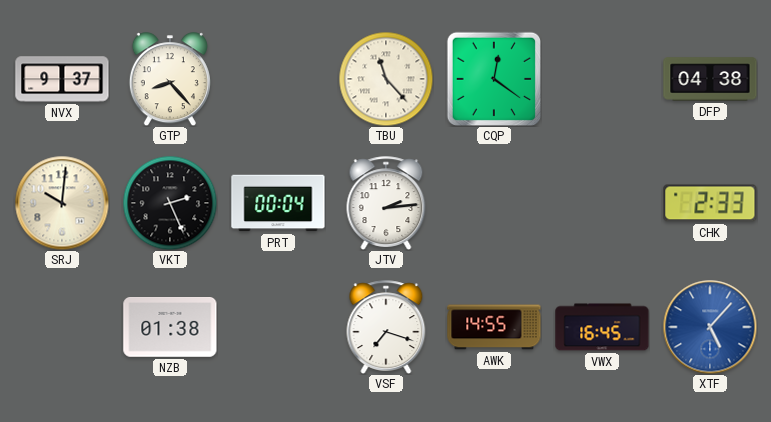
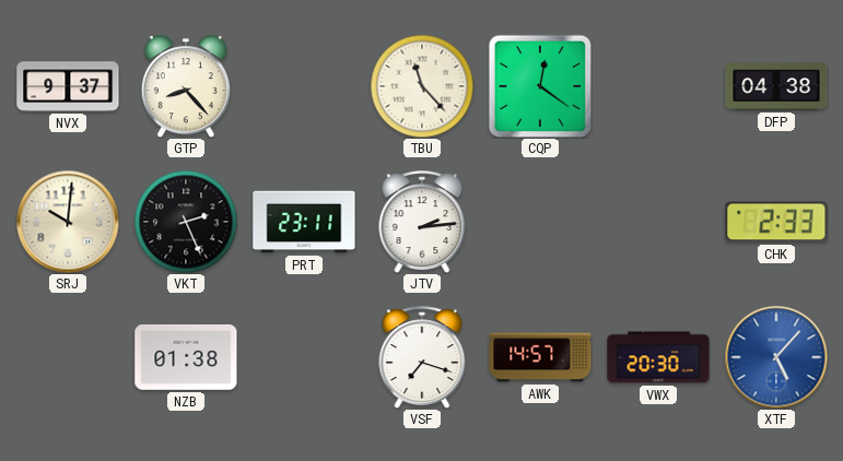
PRT: 00:04 -> 23:11 (304, 222)
AWK: 14:55 -> 14:57 (540, 357)
VWX: 16:45 -> 20:30 (658, 357)
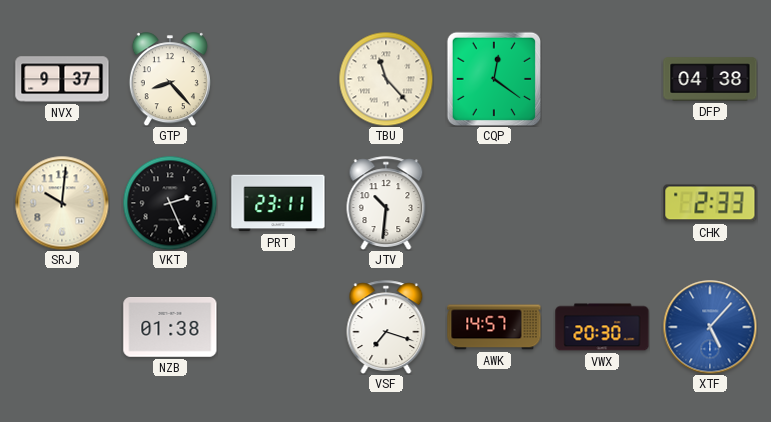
JTV: 2:14 -> 10:31 (386, 203)
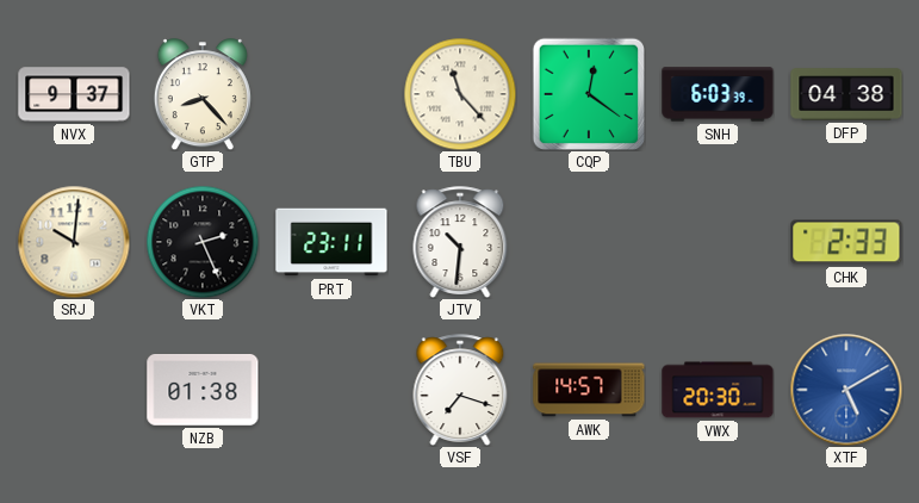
SNH: none -> 6:03 (718, 94)
XTF: 5:07 -> 5:10 (846, 390)
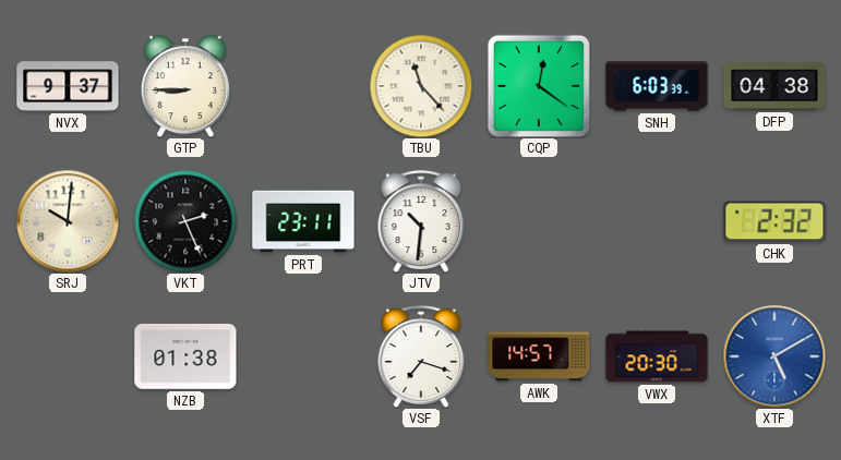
GTP: 8:23 -> 8:45 (185, 86)
CHK: 2:33 -> 2:32 (774, 221)
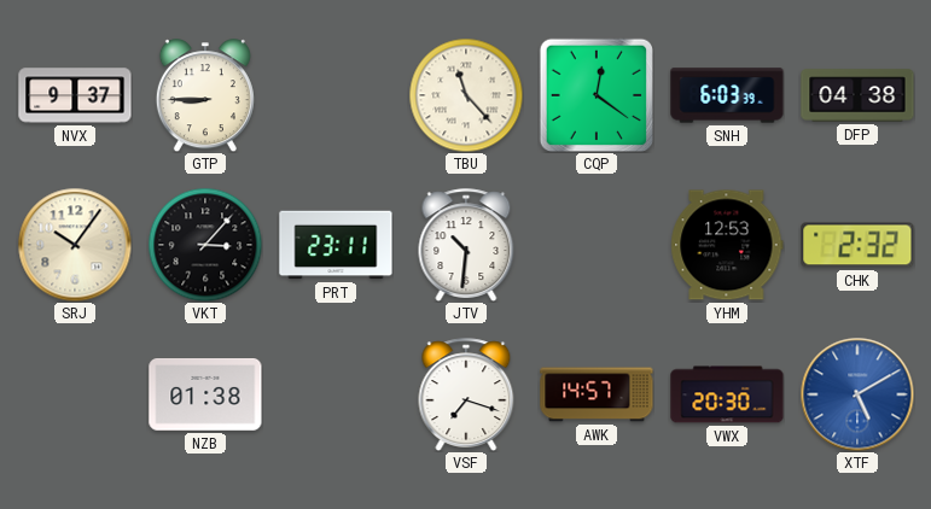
SRJ: 10:01 -> 10:06 (75, 245)
VKT: 2:26 -> 3:07 (205, 245)
YHM: none -> 12:53 (727, 245)
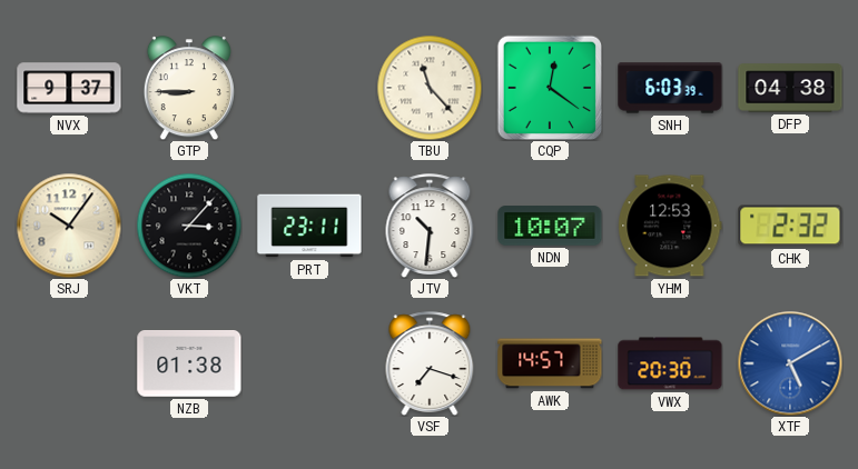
NDN: none -> 10:07 (550, 226)
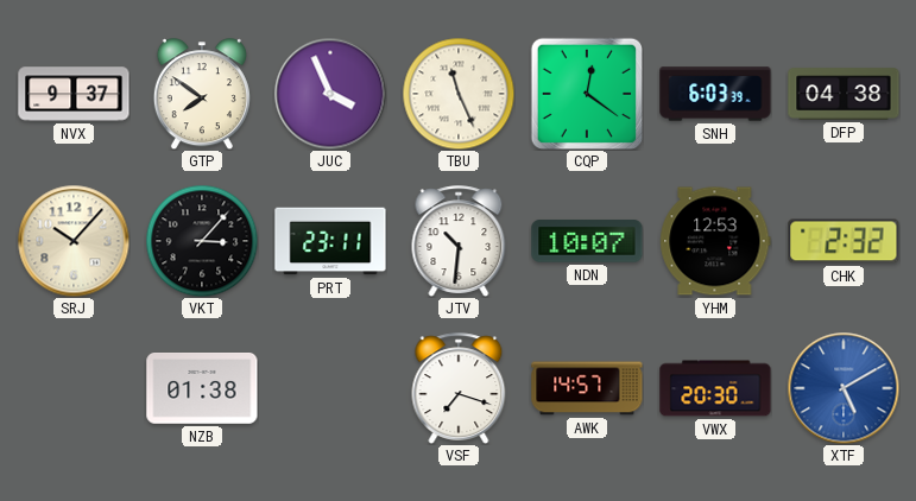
GTP: 8:45 -> 7:51 (202, 94)
JUC: none -> 3:56 (330, 94)
TBU: 11:23 -> 11:26 (459, 94)
SRJ: 10:06 -> 10:07 (74, 241)
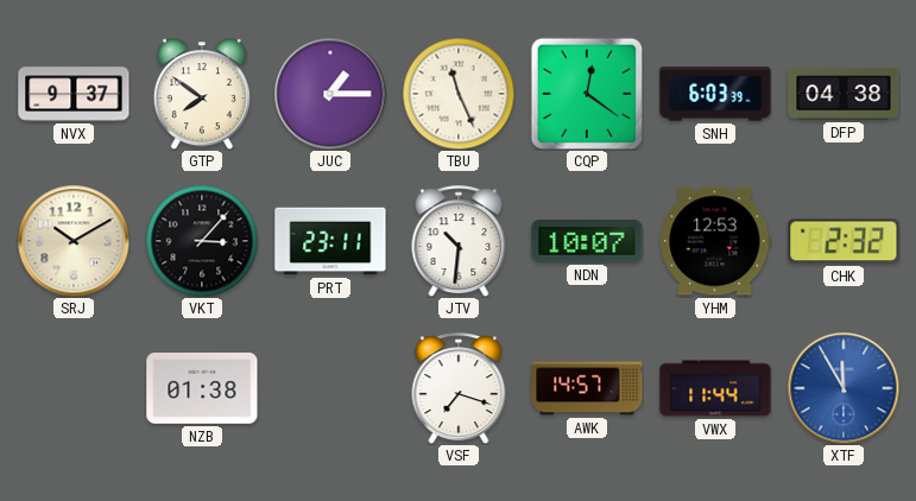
JUC: 3:56 -> 1:15 (330, 94)
SRJ: 10:07 -> 10:10 (74, 241)
VWX: 20:30 -> 11:44 (715, 388)
XTF: 5:10 -> 11:55 (844, 388)
